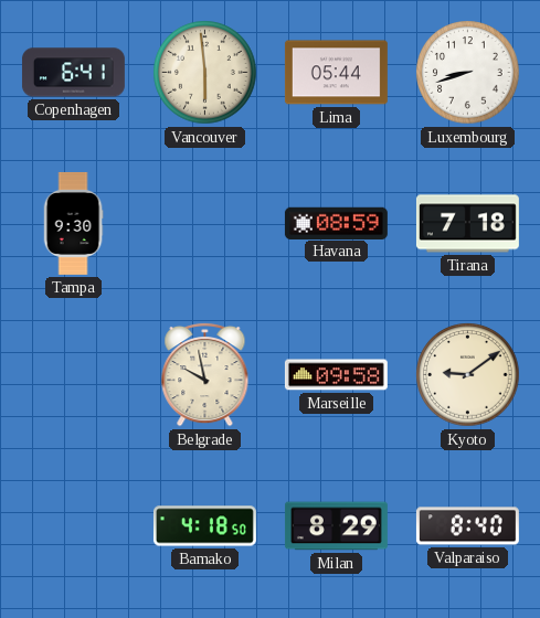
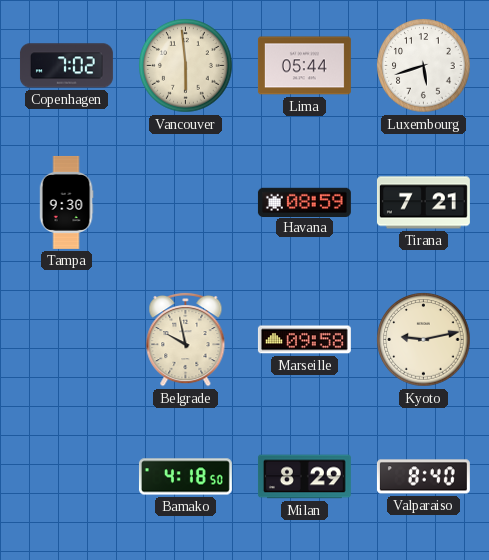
Copenhagen: 6:41 -> 7:02 (66, 66)
Luxembourg: 8:42 -> 5:42 (424, 66)
Tirana: 7:18 -> 7:21 (423, 203)
Kyoto: 9:09 -> 9:13 (424, 340)
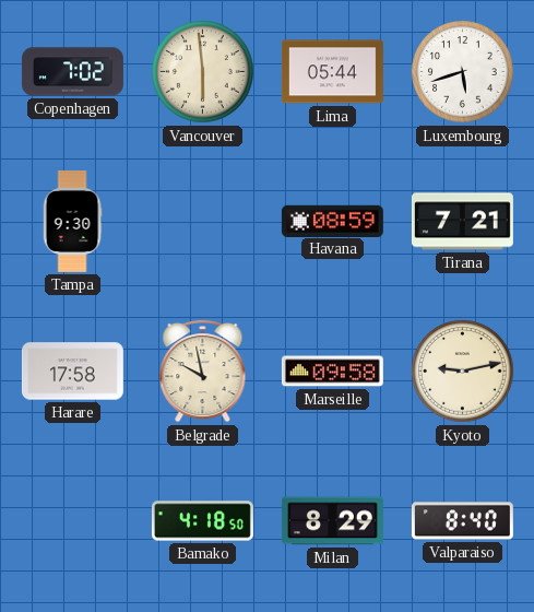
Harare: none -> 17:58 (72, 372)
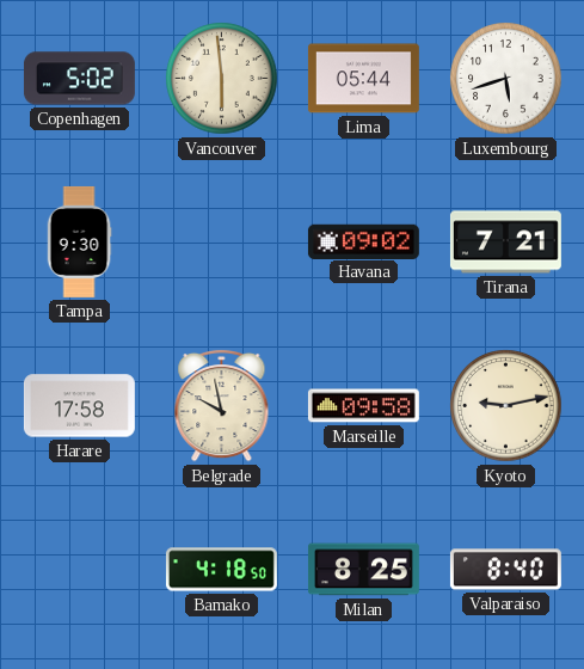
Copenhagen: 7:02 -> 5:02 (79, 79)
Havana: 08:59 -> 09:02 (363, 241)
Milan: 8:29 -> 8:25 (363, 570)
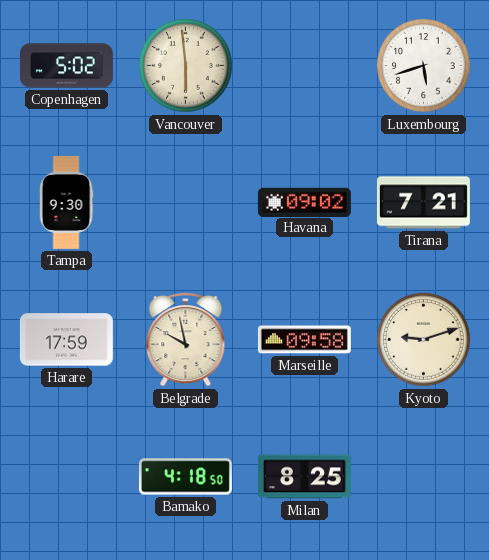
Lima: 05:44 -> none (363, 79)
Harare: 17:58 -> 17:59 (66, 340)
Kyoto: 9:13 -> 9:12 (424, 340)
Valparaiso: 8:40 -> none (505, 570)
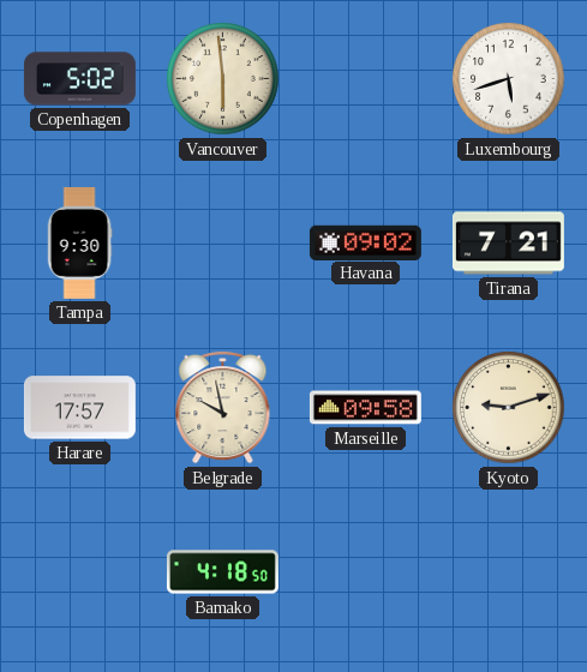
Harare: 17:59 -> 17:57 (79, 408)
Milan: 8:25 -> none (304, 477)
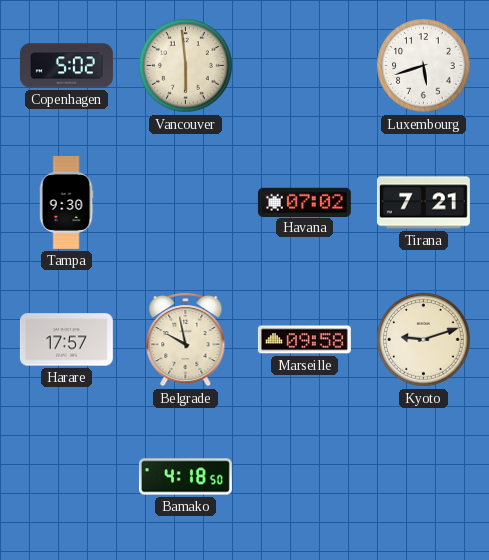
Havana: 09:02 -> 07:02 (304, 202)
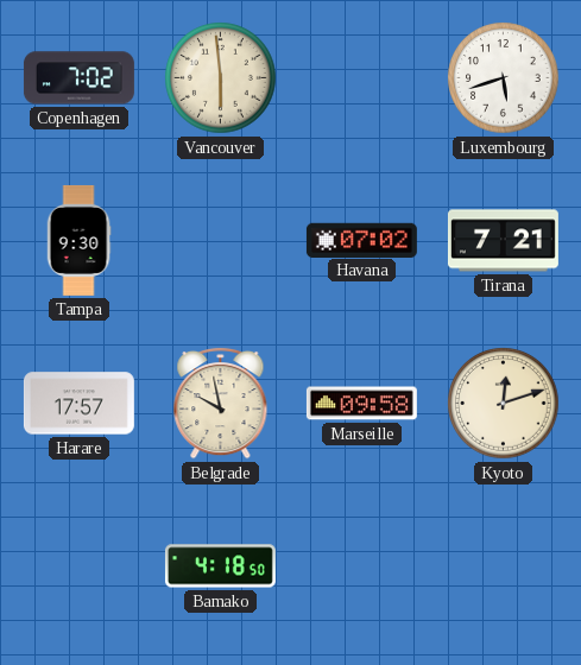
Copenhagen: 5:02 -> 7:02 (78, 78)
Kyoto: 9:12 -> 12:12 (504, 404)
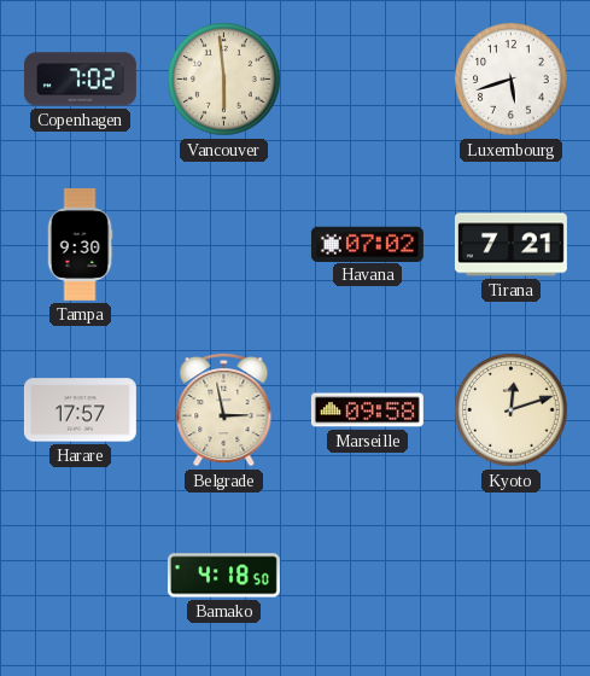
Belgrade: 9:58 -> 2:58 (224, 409)
